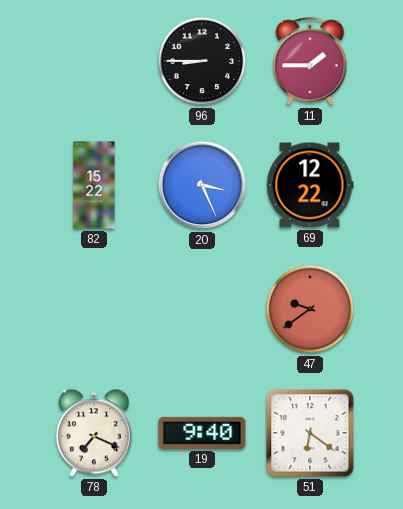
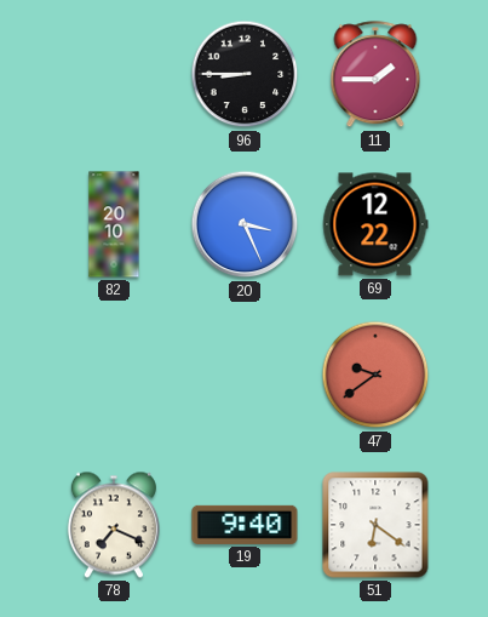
82: 15:22 -> 20:10 (114, 224)
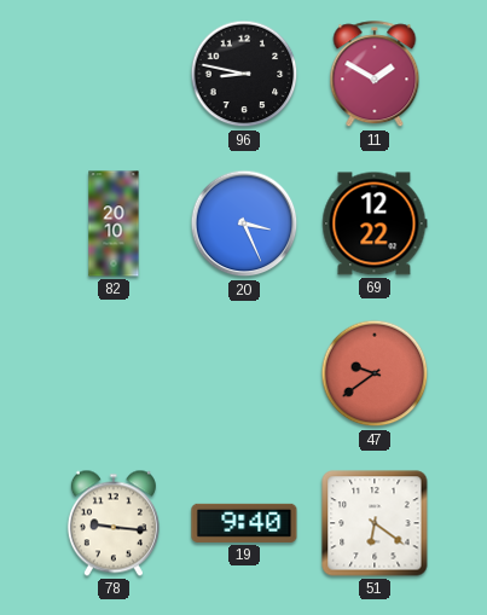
96: 8:45 -> 8:47 (244, 74)
11: 1:45 -> 1:50 (375, 75)
78: 7:19 -> 9:16 (114, 523)
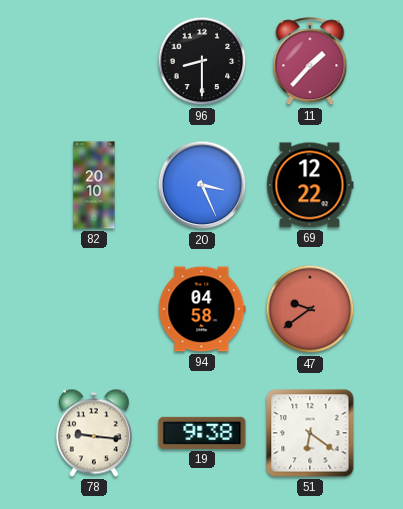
96: 8:47 -> 8:30 (202, 61)
11: 1:50 -> 1:37 (310, 62)
94: none -> 04:58 (202, 309)
19: 9:40 -> 9:38 (202, 433)
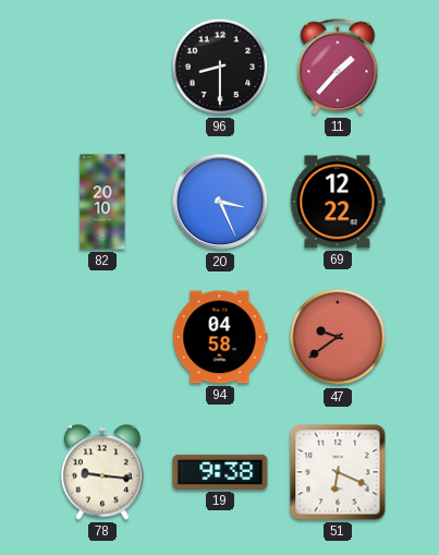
51: 6:21 -> 6:19 (338, 472)
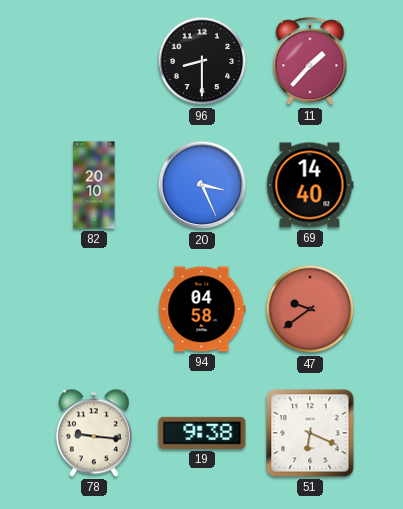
69: 12:22 -> 14:40 (310, 185)
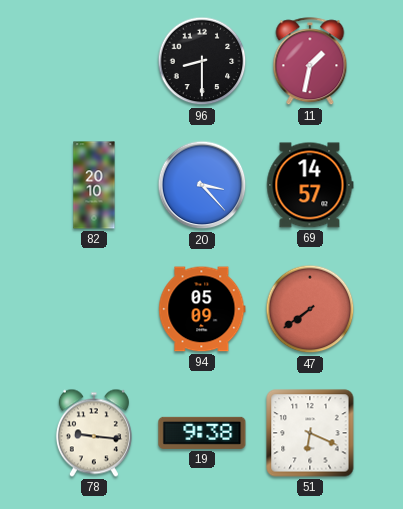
11: 1:37 -> 1:32 (310, 62)
20: 3:26 -> 3:23 (202, 185)
69: 14:40 -> 14:57 (310, 185)
94: 04:58 -> 05:09 (202, 309)
47: 9:39 -> 7:39 (310, 309)
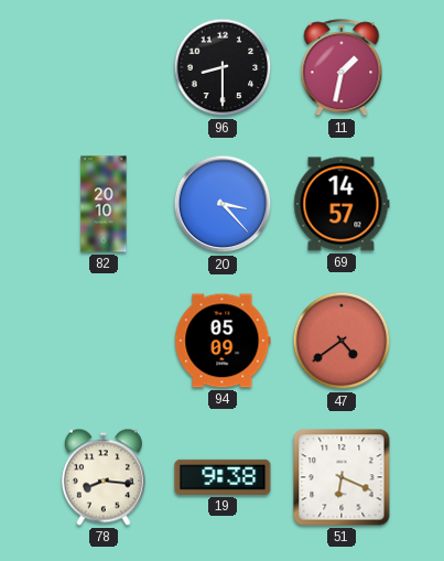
47: 7:39 -> 4:39 (342, 341)
78: 9:16 -> 8:16 (104, 477)
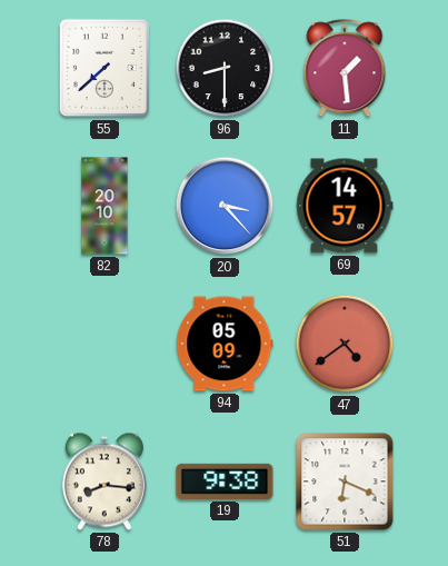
55: none -> 7:38 (104, 68)
11: 1:32 -> 1:29 (345, 69)
